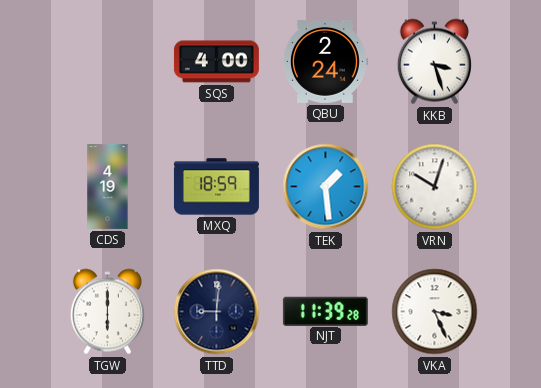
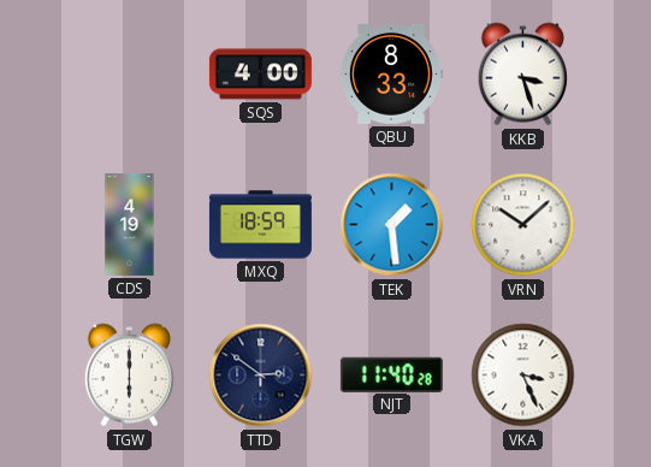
QBU: 2:24 -> 8:33 (391, 73)
VRN: 10:03 -> 10:08 (523, 225)
TTD: 9:01 -> 2:51 (261, 376)
NJT: 11:39 -> 11:40 (391, 374)
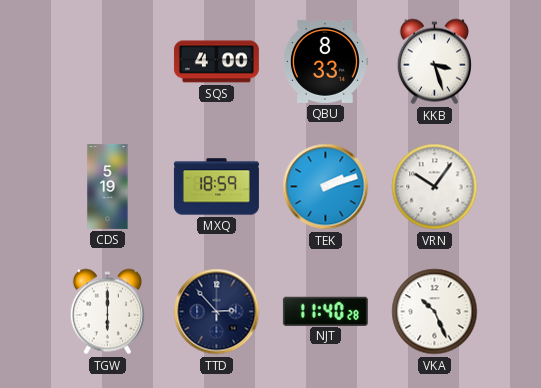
CDS: 4:19 -> 5:19 (108, 186)
TEK: 1:29 -> 2:12 (326, 187)
VRN: 10:08 -> 10:06 (435, 187)
TTD: 2:51 -> 2:53 (217, 312)
VKA: 3:26 -> 10:26 (435, 312)
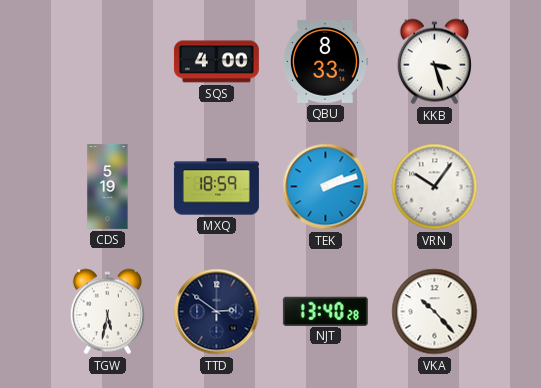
TGW: 6:00 -> 5:32 (107, 312)
TTD: 2:53 -> 2:51 (217, 312)
NJT: 11:40 -> 13:40 (325, 311)
VKA: 10:26 -> 10:23 (435, 312)
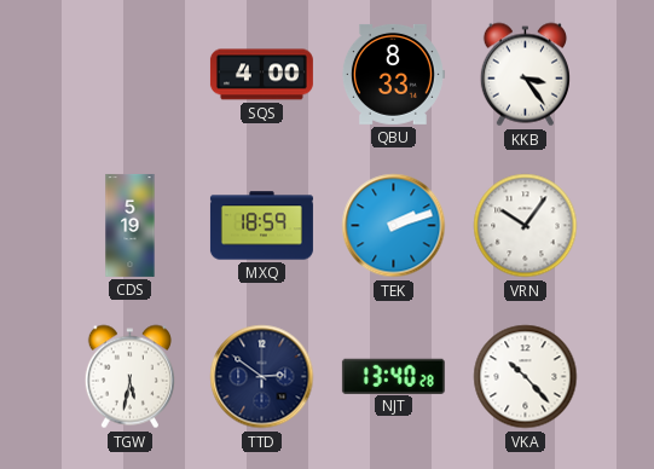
KKB: 3:27 -> 3:24 (525, 75)
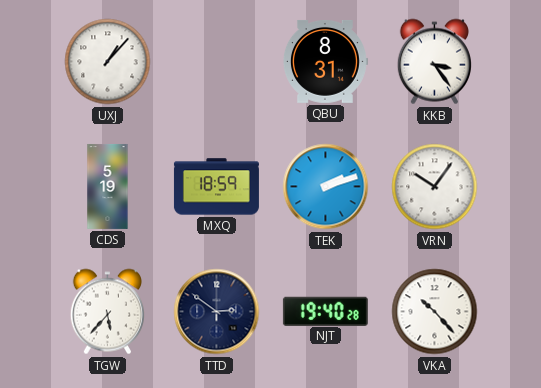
UXJ: none -> 1:07 (108, 62)
SQS: 4:00 -> none (261, 75)
QBU: 8:33 -> 8:31 (325, 61)
TGW: 5:32 -> 5:37 (107, 312)
NJT: 13:40 -> 19:40 (325, 311)
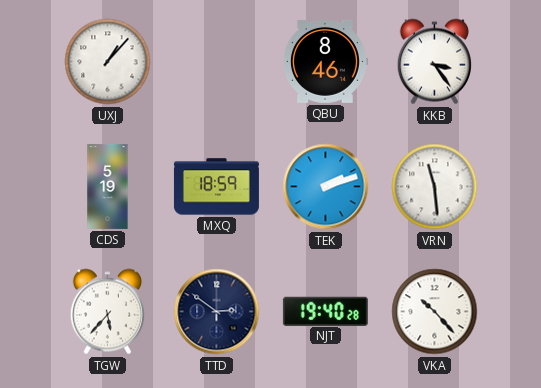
QBU: 8:31 -> 8:46 (325, 61)
VRN: 10:06 -> 11:29 (435, 187)
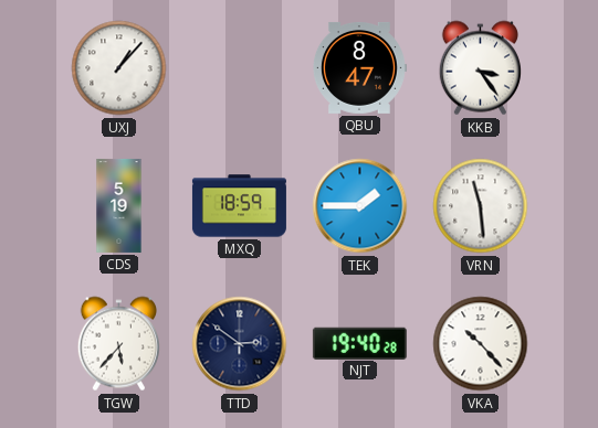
QBU: 8:46 -> 8:47 (359, 67)
TEK: 2:12 -> 1:45 (360, 206)
